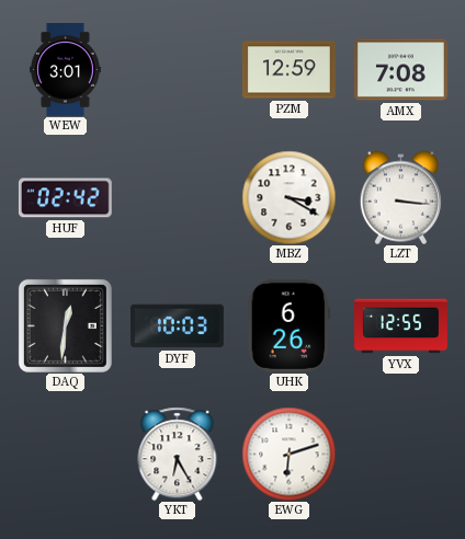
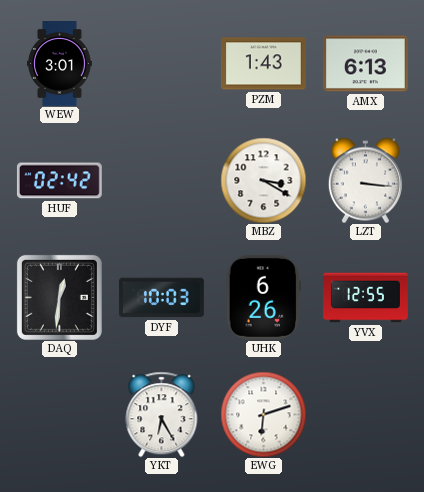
PZM: 12:59 -> 1:43 (263, 64)
AMX: 7:08 -> 6:13 (365, 64)
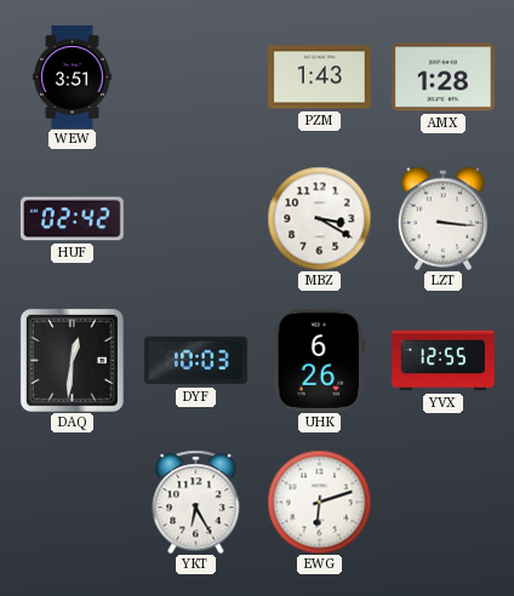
WEW: 3:01 -> 3:51 (73, 78)
AMX: 6:13 -> 1:28 (442, 78)
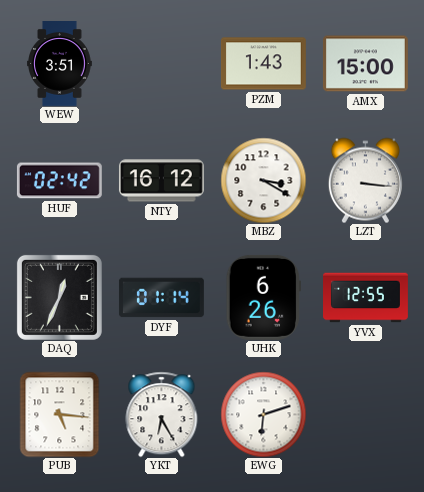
AMX: 1:28 -> 15:00 (365, 64)
NTY: none -> 16:12 (161, 181)
DAQ: 12:31 -> 12:34 (59, 297)
DYF: 10:03 -> 01:14 (161, 298)
PUB: none -> 5:16 (60, 414)
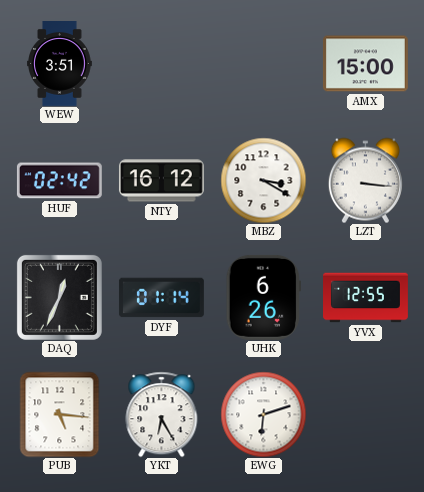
PZM: 1:43 -> none (263, 64)
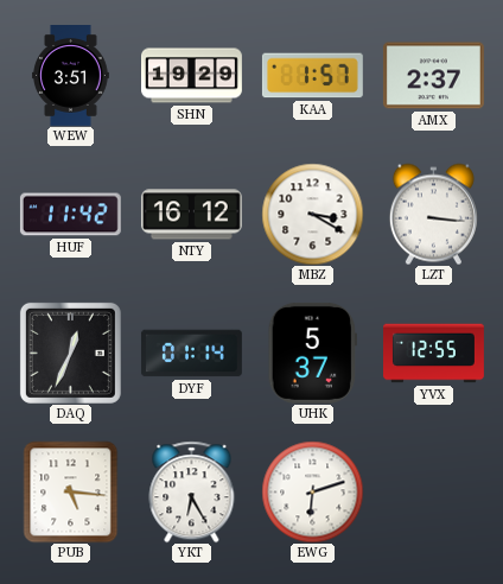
SHN: none -> 19:29 (192, 76)
KAA: none -> 1:57 (312, 76)
AMX: 15:00 -> 2:37 (433, 76)
HUF: 02:42 -> 11:42 (70, 215)
UHK: 6:26 -> 5:37 (312, 353)
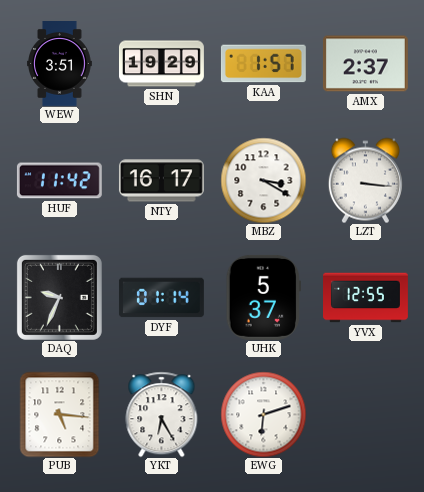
NTY: 16:12 -> 16:17 (161, 181)
DAQ: 12:34 -> 9:34 (59, 297)
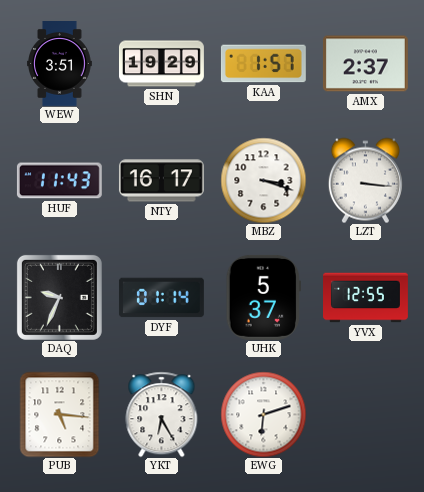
HUF: 11:42 -> 11:43 (59, 181)
MBZ: 3:20 -> 3:18 (263, 180)
